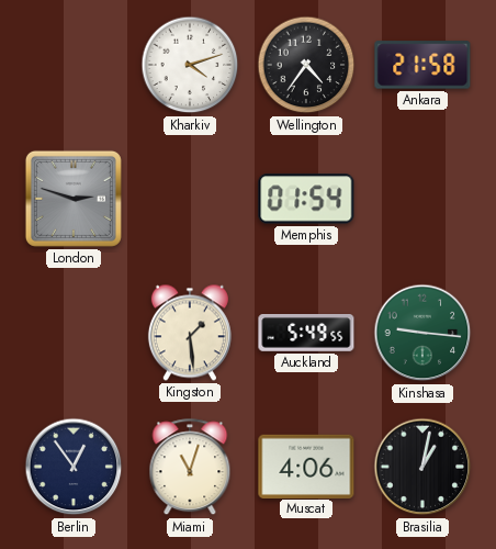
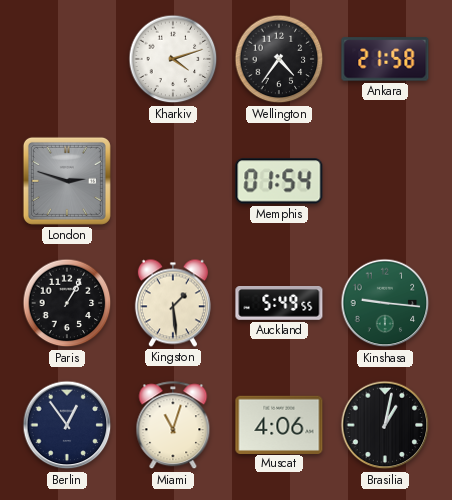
Paris: none -> 1:05 (67, 303)
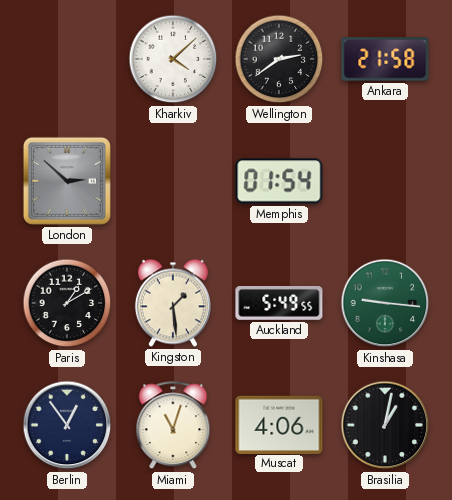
Kharkiv: 4:12 -> 4:08 (173, 59)
Wellington: 4:36 -> 2:39 (279, 59)
London: 2:48 -> 2:52 (67, 181)
Paris: 1:05 -> 1:10 (67, 303)
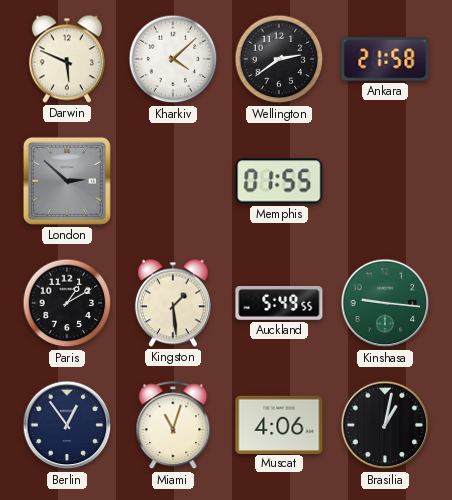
Darwin: none -> 5:49 (67, 59)
Memphis: 01:54 -> 01:55 (279, 181)
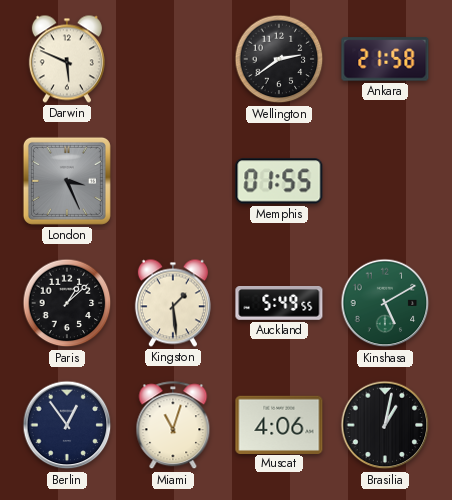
Kharkiv: 4:08 -> none (173, 59)
London: 2:52 -> 3:26 (67, 181)
Paris: 1:10 -> 1:08 (67, 303)
Kinshasa: 9:16 -> 5:10 (385, 303)
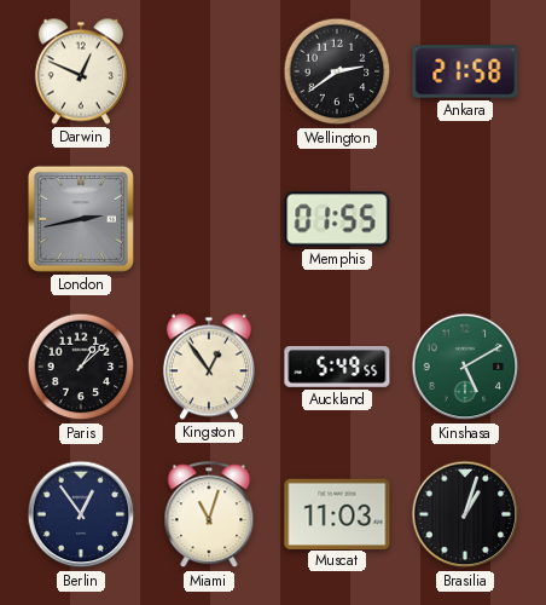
Darwin: 5:49 -> 12:49 (81, 71)
London: 3:26 -> 2:43 (81, 219)
Kingston: 1:29 -> 12:54 (209, 367)
Muscat: 4:06 -> 11:03 (337, 513)
Brasilia: 1:02 -> 1:03 (465, 514)
